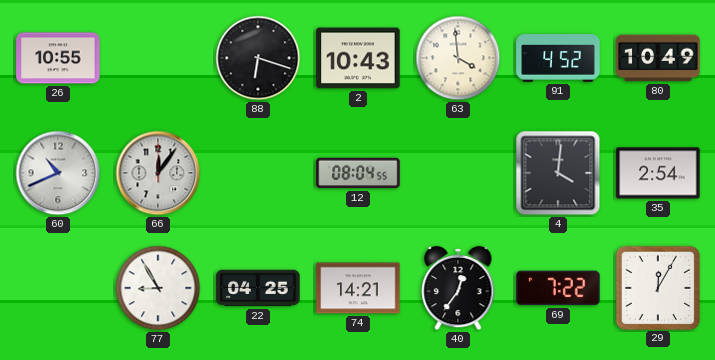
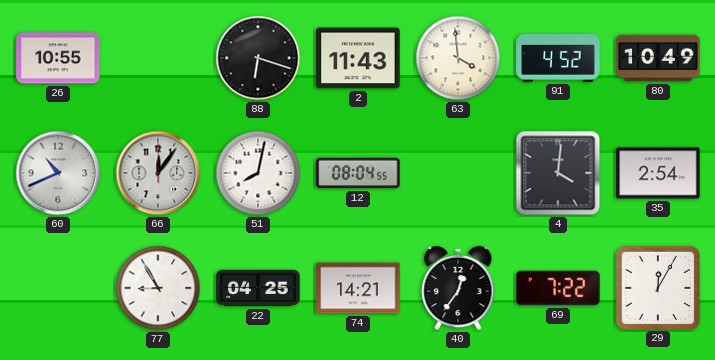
2: 10:43 -> 11:43 (358, 58)
51: none -> 8:02 (258, 173)
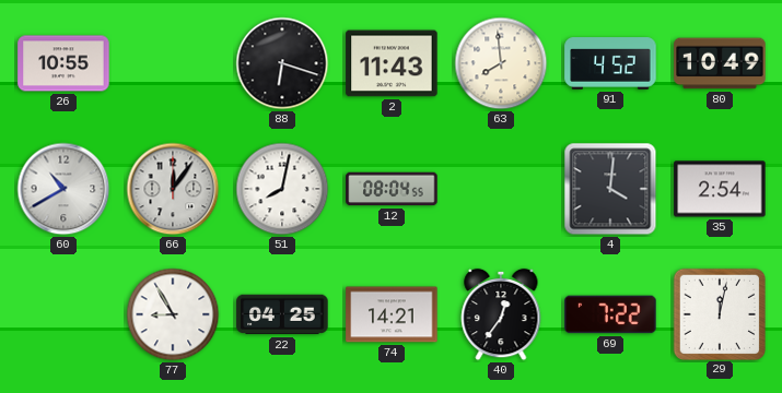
63: 3:59 -> 7:59 (501, 63)
60: 10:41 -> 10:40 (63, 189)
29: 12:05 -> 12:02 (719, 313)
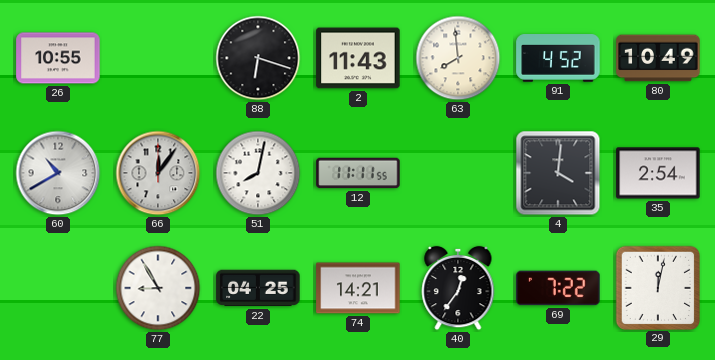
12: 08:04 -> 11:11 (358, 173)
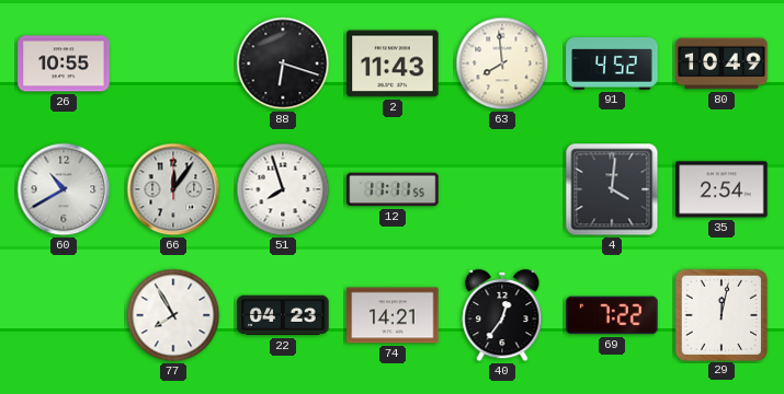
51: 8:02 -> 7:57 (283, 189)
77: 8:55 -> 7:55 (173, 315)
22: 04:25 -> 04:23 (283, 315)
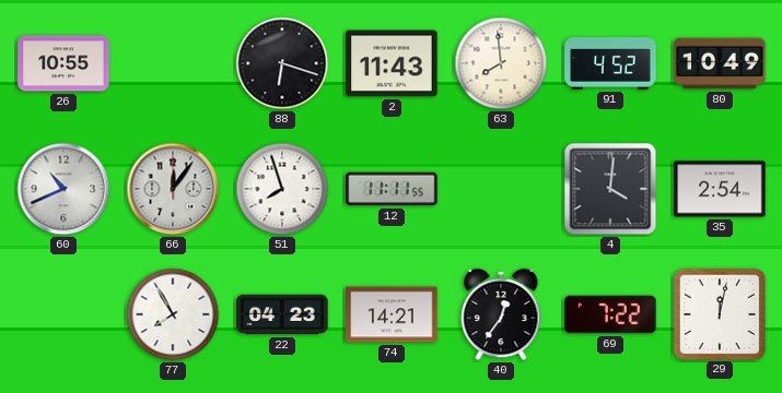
60: 10:40 -> 10:41 (63, 189)
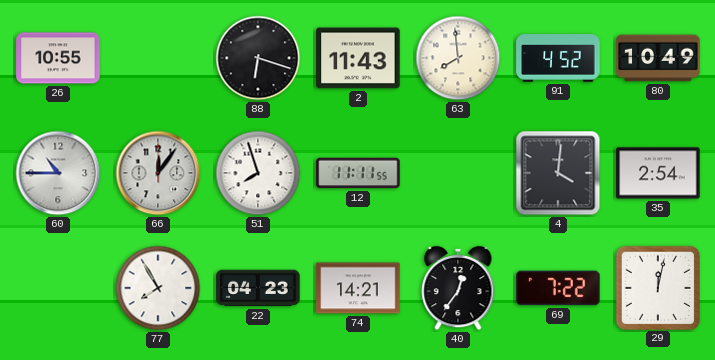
60: 10:41 -> 10:45 (58, 173)
